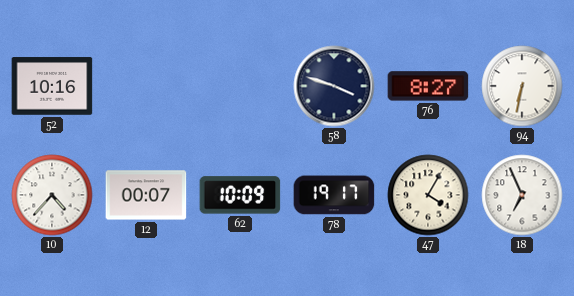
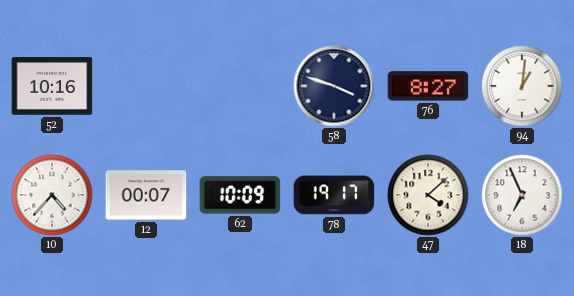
94: 6:32 -> 1:01 (522, 86)
47: 4:05 -> 4:08 (428, 195)
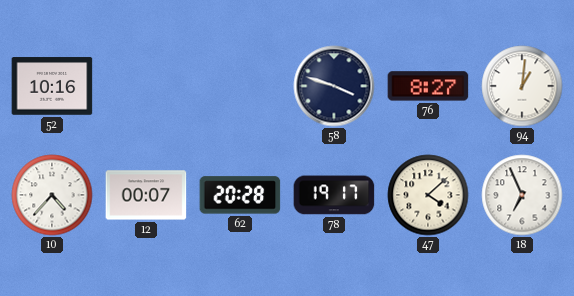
62: 10:09 -> 20:28 (240, 195)
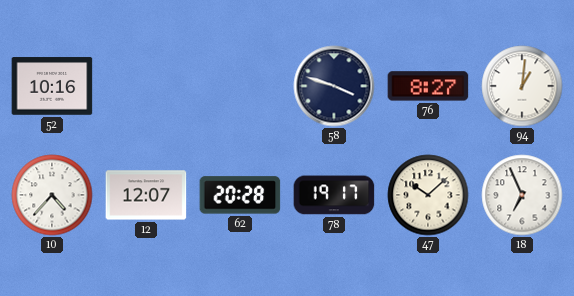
12: 00:07 -> 12:07 (146, 195)
47: 4:08 -> 10:08 (428, 195)
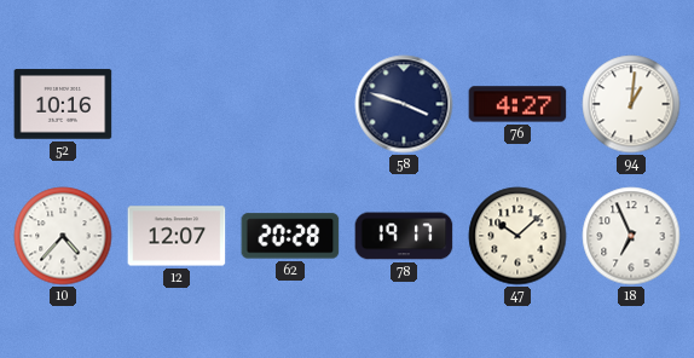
76: 8:27 -> 4:27 (517, 104)
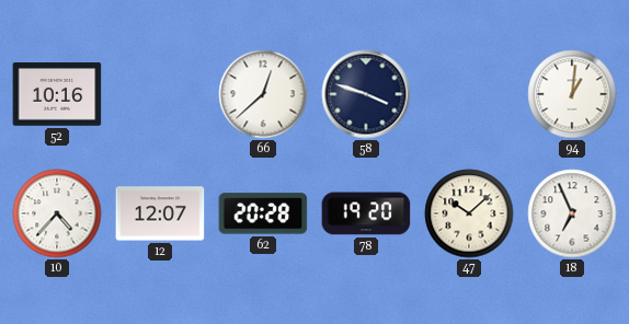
66: none -> 12:38 (263, 94)
76: 4:27 -> none (517, 104)
78: 19:17 -> 19:20 (366, 213)
